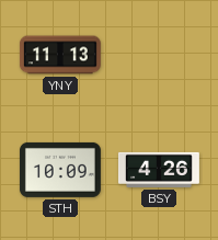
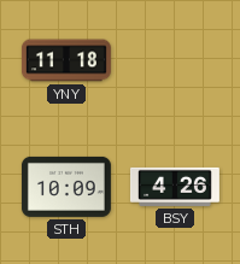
YNY: 11:13 -> 11:18 (66, 60)
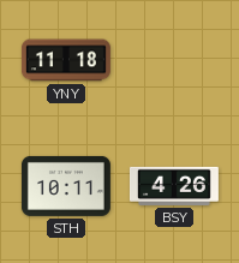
STH: 10:09 -> 10:11 (66, 186)
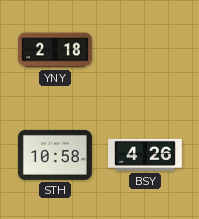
YNY: 11:18 -> 2:18 (55, 50)
STH: 10:11 -> 10:58 (55, 155)
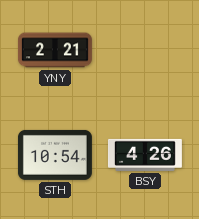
YNY: 2:18 -> 2:21 (55, 50)
STH: 10:58 -> 10:54 (55, 155)
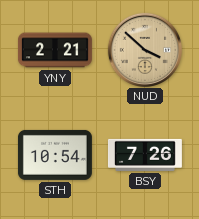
NUD: none -> 3:52 (144, 49)
BSY: 4:26 -> 7:26 (145, 155)
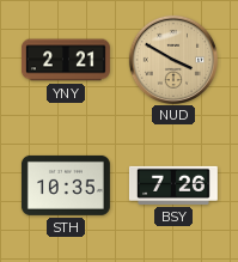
NUD: 3:52 -> 3:50 (172, 59)
STH: 10:54 -> 10:35 (66, 185)
